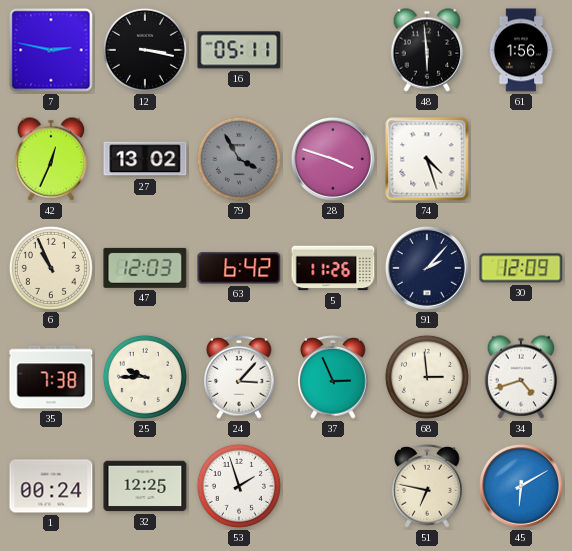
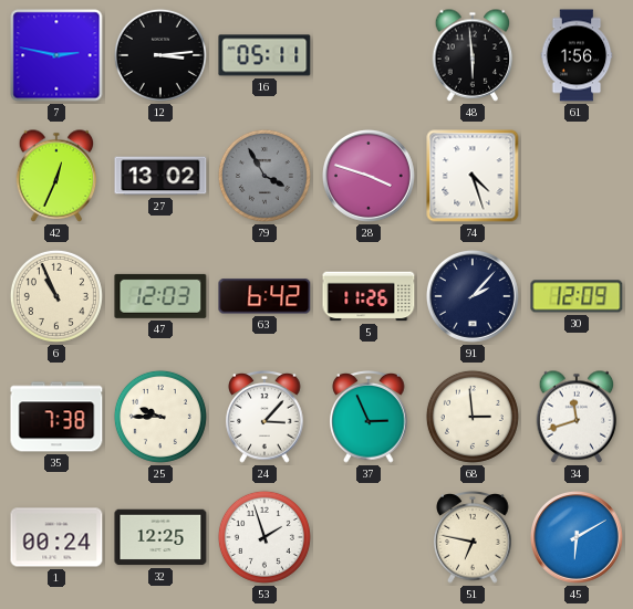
12: 3:17 -> 3:14 (160, 55)
34: 4:42 -> 11:42 (577, 417)
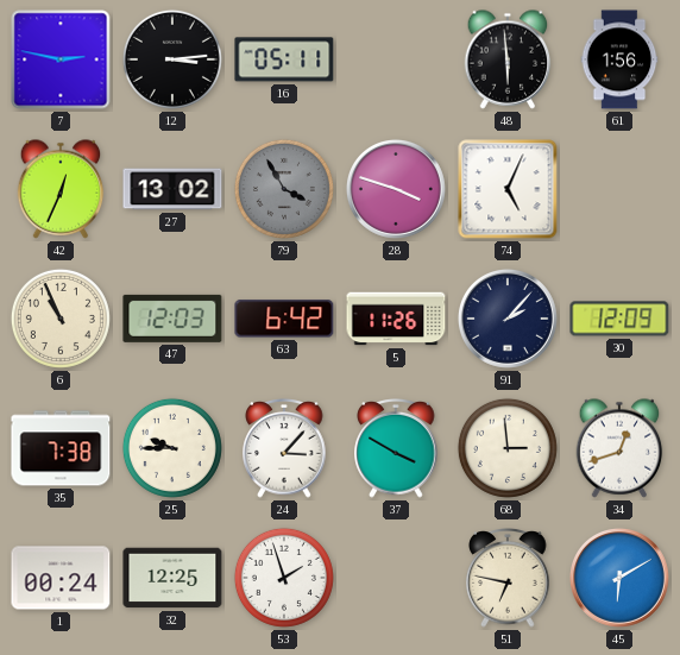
74: 4:27 -> 5:04 (508, 189)
37: 2:56 -> 3:50 (396, 449)
34: 11:42 -> 12:42 (619, 448)
